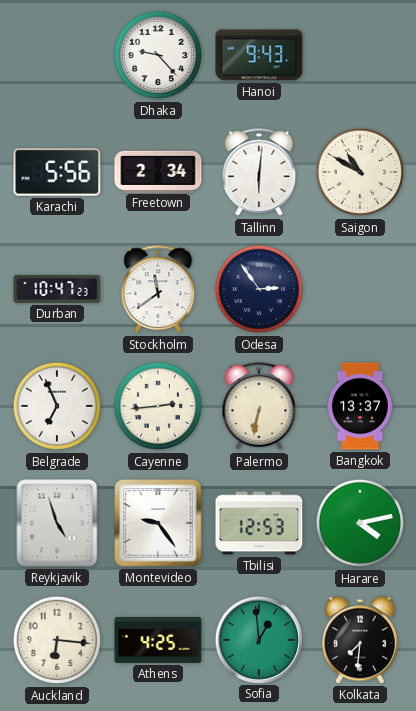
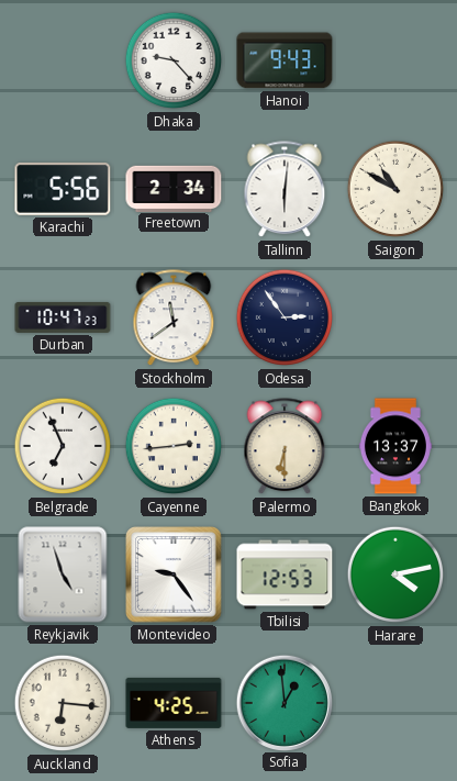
Palermo: 6:32 -> 6:30 (285, 447)
Kolkata: 7:31 -> none (361, 640)
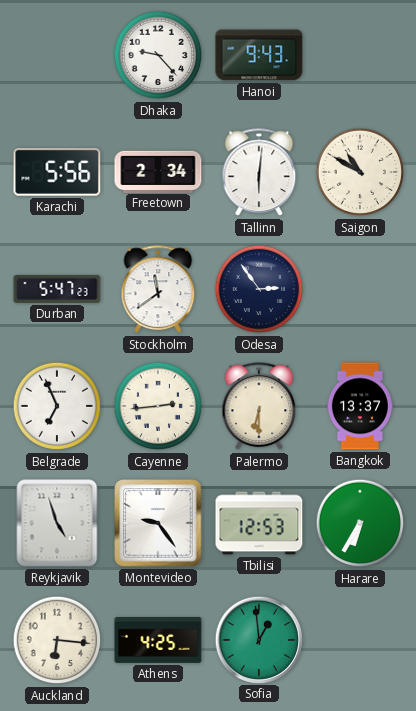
Durban: 10:47 -> 5:47 (57, 289)
Harare: 4:13 -> 6:35 (360, 523)
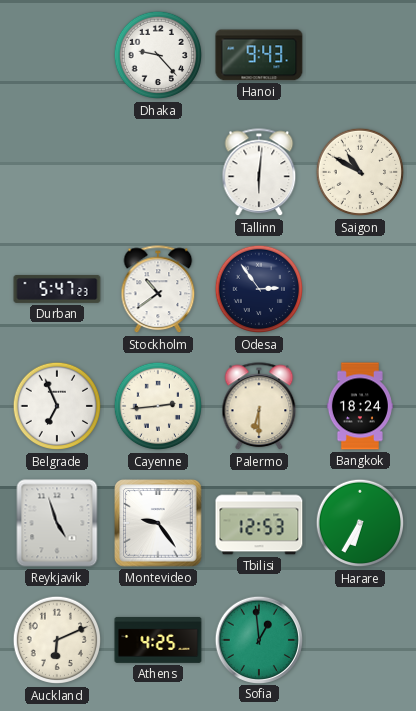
Karachi: 5:56 -> none (57, 172)
Freetown: 2:34 -> none (158, 171)
Stockholm: 11:39 -> 10:39 (158, 290)
Bangkok: 13:37 -> 18:24 (360, 406)
Auckland: 6:16 -> 6:11 (57, 640)
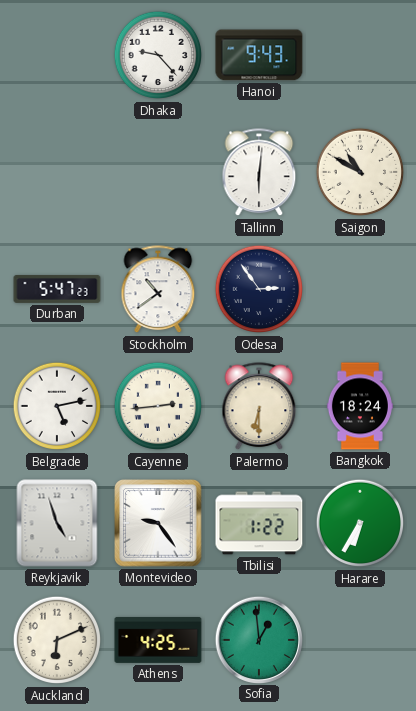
Belgrade: 6:56 -> 5:13 (57, 406)
Tbilisi: 12:53 -> 1:22 (259, 523)
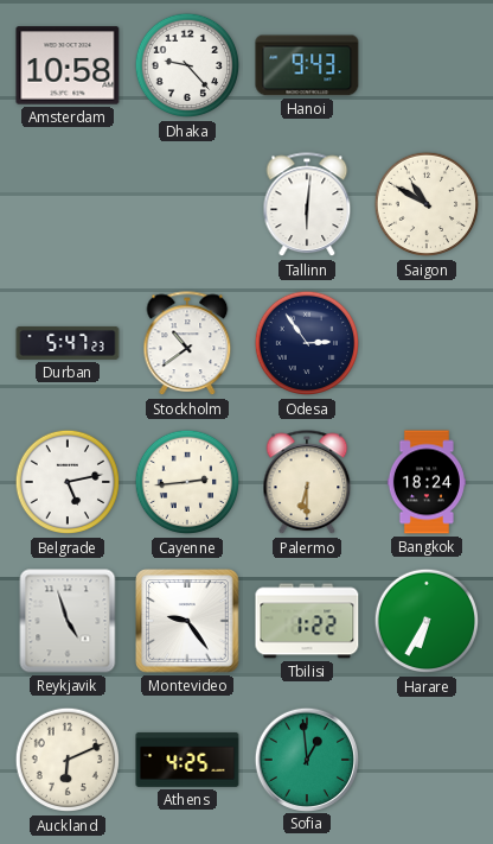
Amsterdam: none -> 10:58 (68, 65)
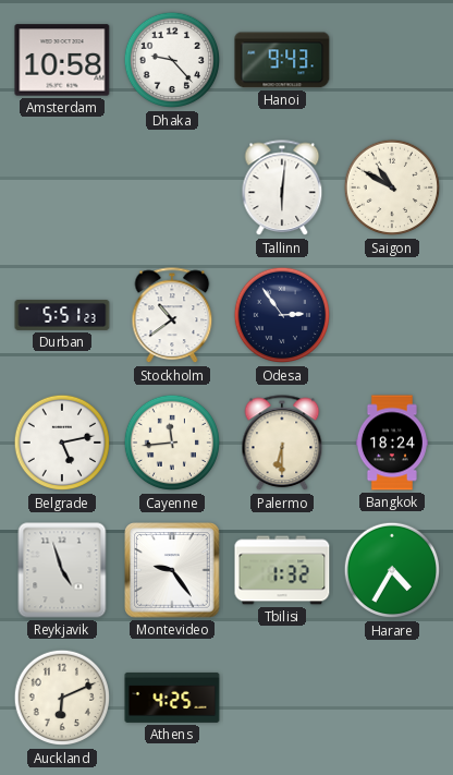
Durban: 5:47 -> 5:51 (62, 315)
Cayenne: 2:44 -> 11:44 (172, 443)
Tbilisi: 1:22 -> 1:32 (282, 570)
Harare: 6:35 -> 4:35 (392, 570)
Sofia: 12:59 -> none (306, 759)
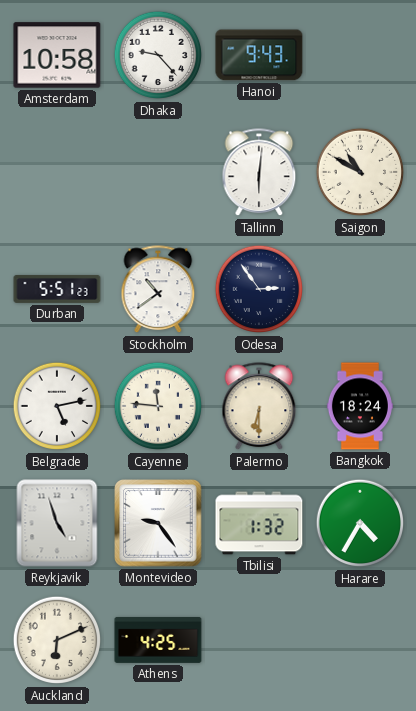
Cayenne: 11:44 -> 11:46 (158, 406)
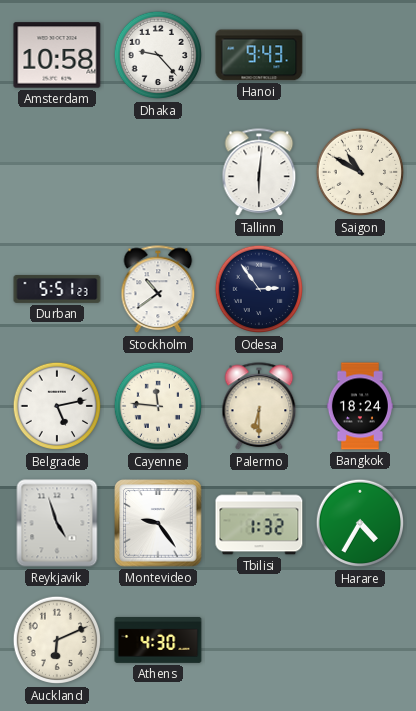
Athens: 4:25 -> 4:30 (158, 640)
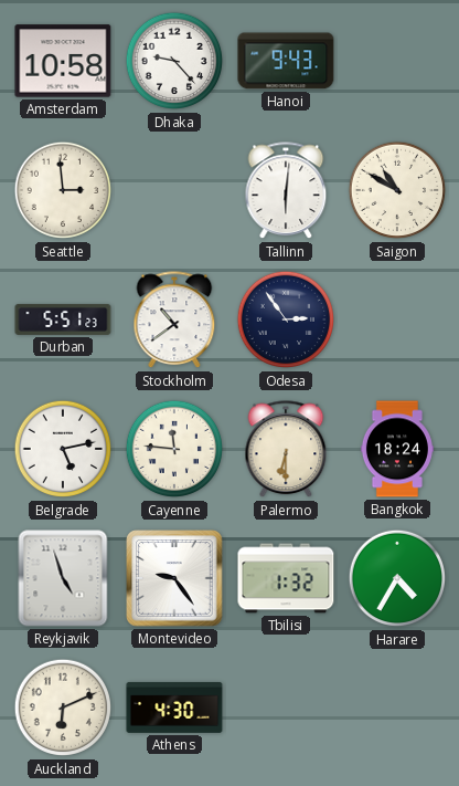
Seattle: none -> 2:59 (63, 190)
